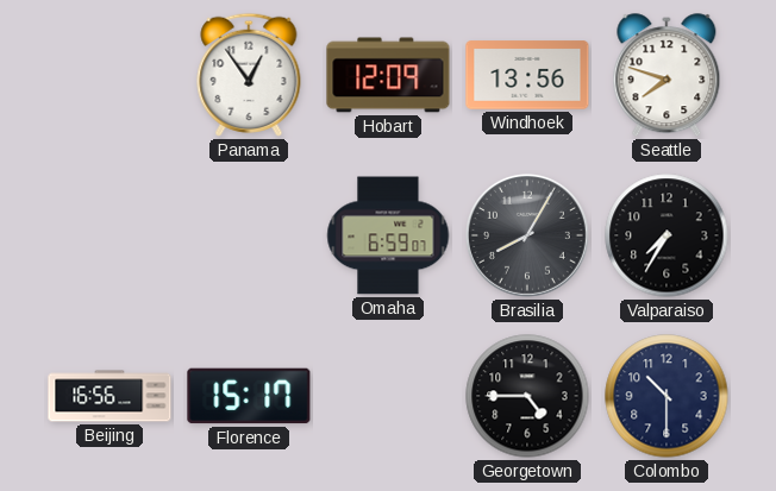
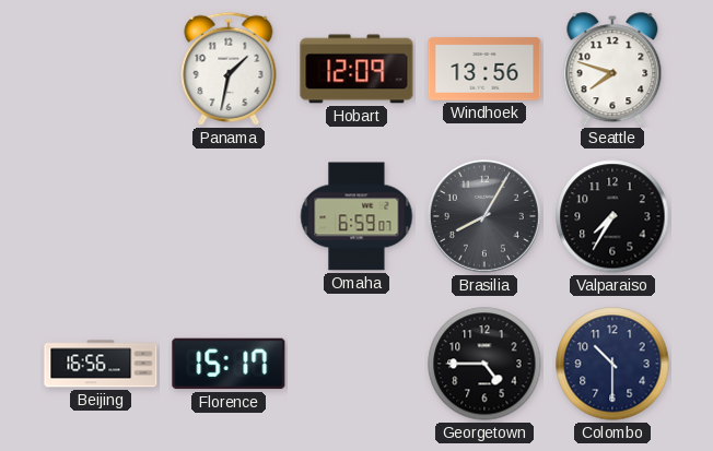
Panama: 12:54 -> 1:32 (229, 69)
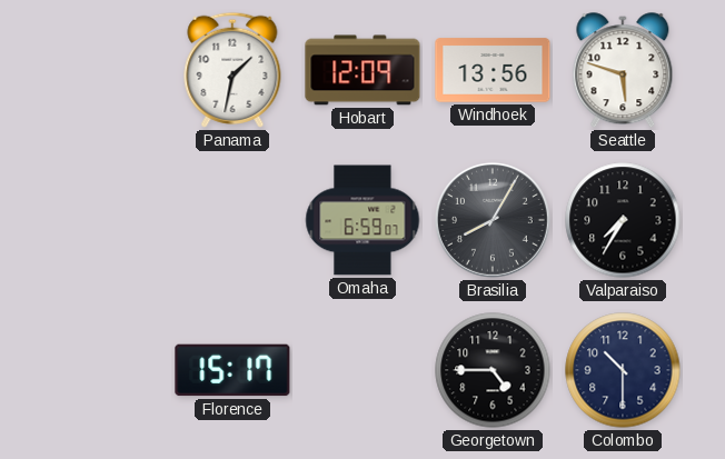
Seattle: 7:48 -> 5:48 (623, 71)
Beijing: 16:56 -> none (101, 364)
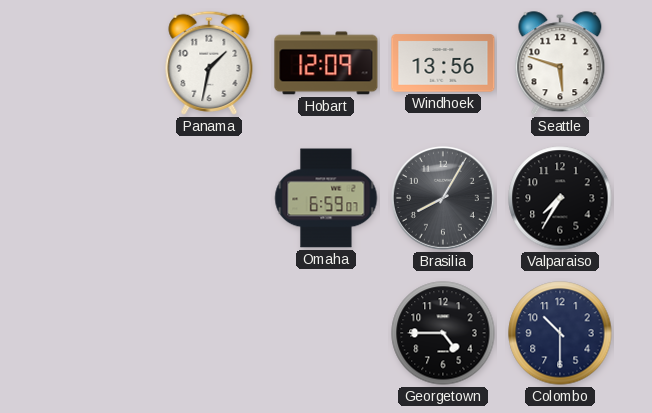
Florence: 15:17 -> none (232, 370)
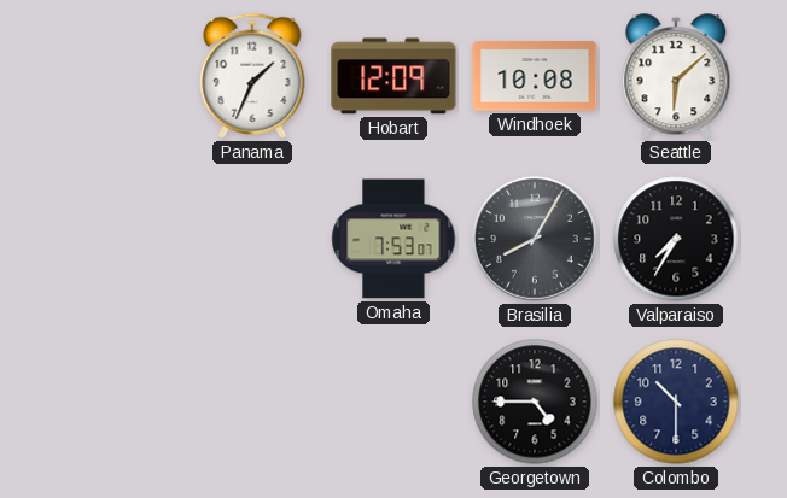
Panama: 1:32 -> 1:34 (252, 76)
Windhoek: 13:56 -> 10:08 (535, 76)
Seattle: 5:48 -> 6:08 (676, 77)
Omaha: 6:59 -> 7:53 (393, 239)
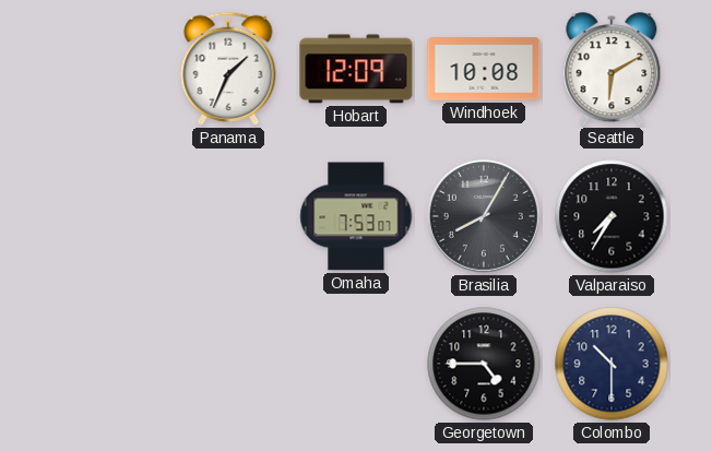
Seattle: 6:08 -> 6:10 (612, 70)
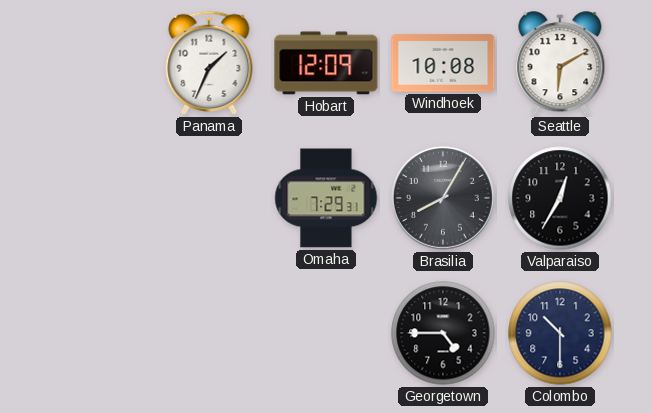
Omaha: 7:53 -> 7:29 (326, 198)
Valparaiso: 7:35 -> 12:35 (560, 198)
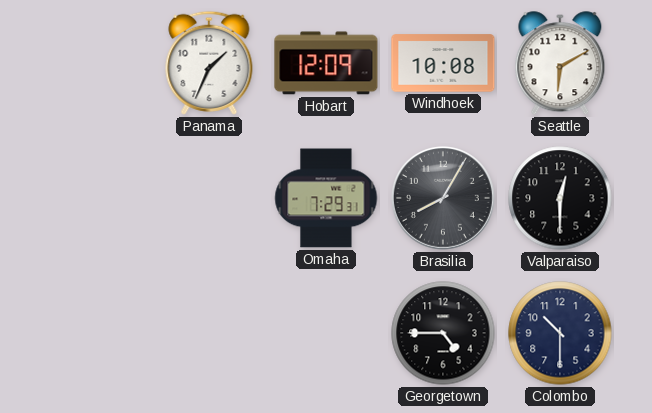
Valparaiso: 12:35 -> 12:30 (560, 198)
